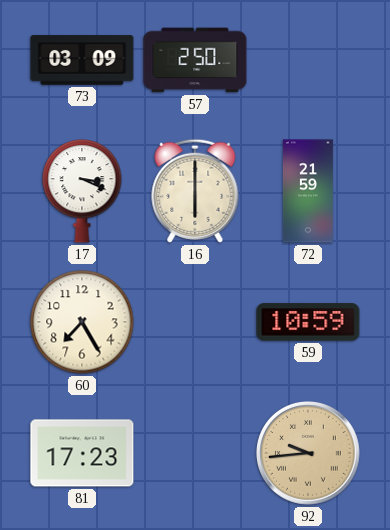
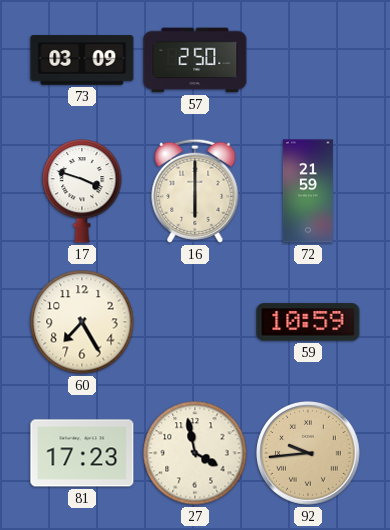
17: 3:19 -> 3:48 (82, 192)
27: none -> 3:58 (195, 453)
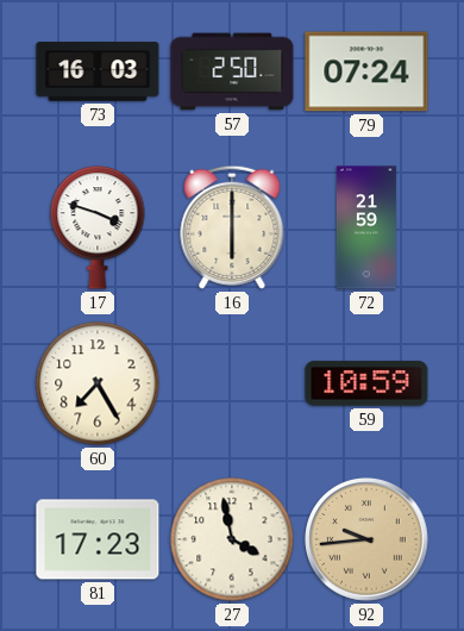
73: 03:09 -> 16:03 (98, 71)
79: none -> 07:24 (366, 71)
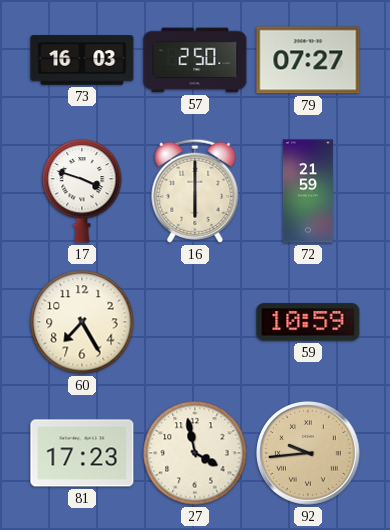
79: 07:24 -> 07:27 (308, 60)
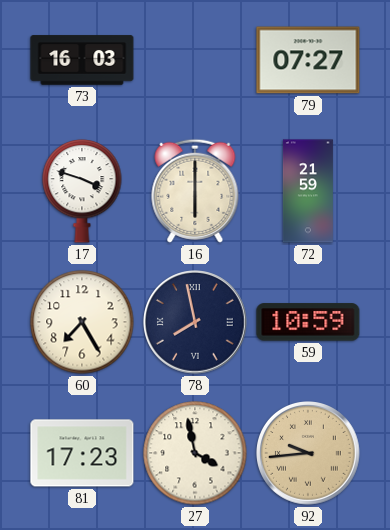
57: 2:50 -> none (195, 60)
78: none -> 7:58 (196, 323)
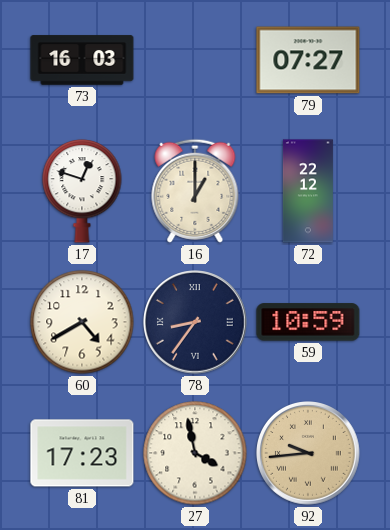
17: 3:48 -> 12:48 (82, 192)
16: 6:00 -> 1:00 (195, 191)
72: 21:59 -> 22:12 (308, 191)
60: 7:25 -> 4:40 (82, 322)
78: 7:58 -> 8:36 (196, 323)
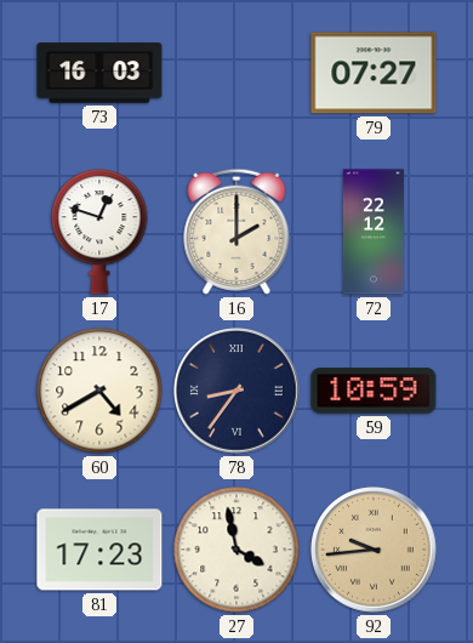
16: 1:00 -> 2:00 (236, 232)
